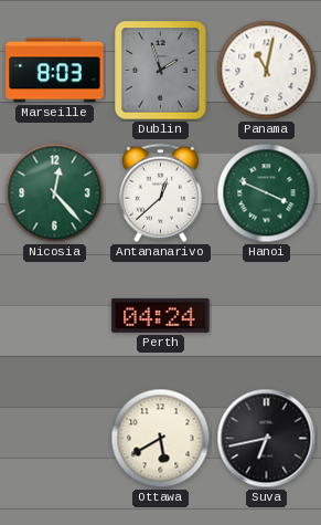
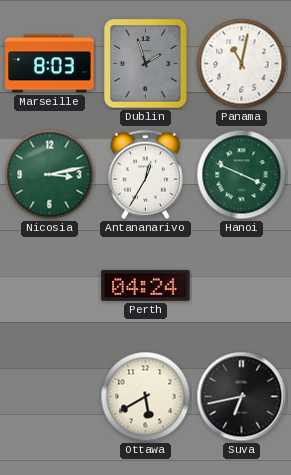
Nicosia: 12:23 -> 3:13 (50, 175)
Antananarivo: 12:38 -> 12:35 (145, 175)
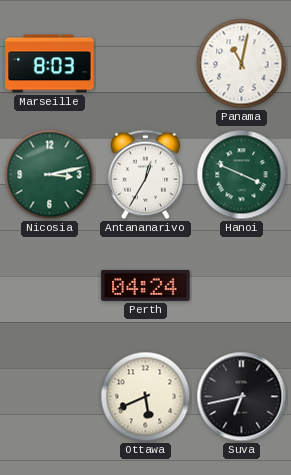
Dublin: 1:57 -> none (146, 64)
Ottawa: 5:40 -> 5:41 (146, 397)
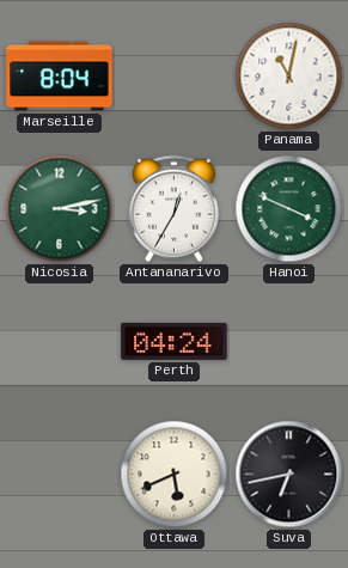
Marseille: 8:03 -> 8:04 (60, 77)
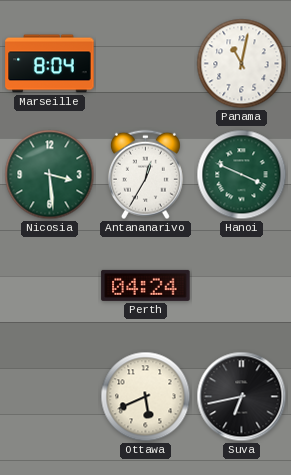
Nicosia: 3:13 -> 3:29 (50, 175)
